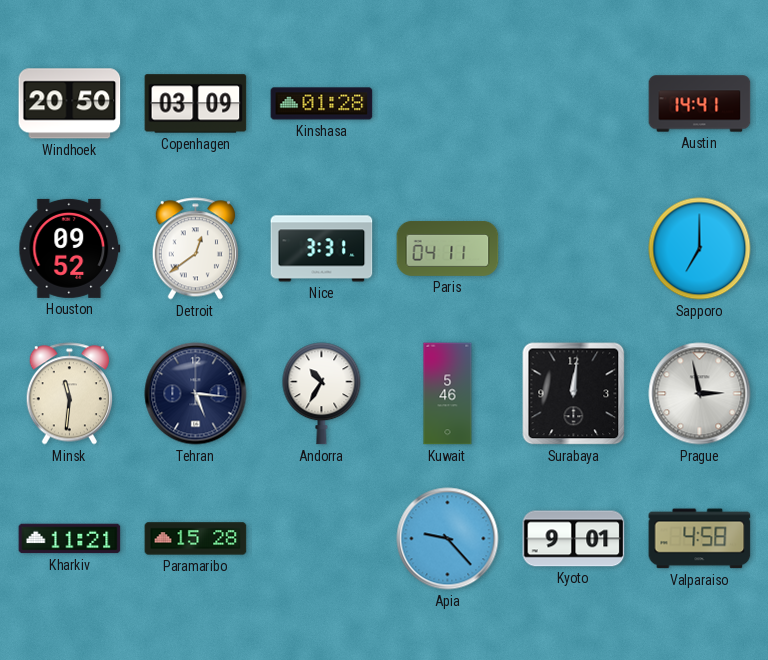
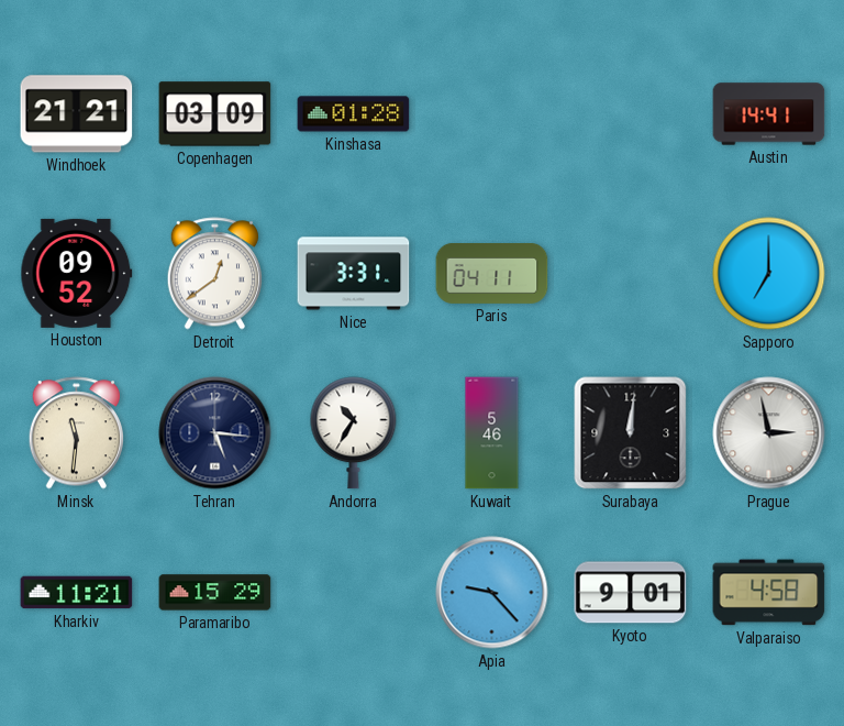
Windhoek: 20:50 -> 21:21 (77, 114)
Paramaribo: 15:28 -> 15:29 (215, 593)
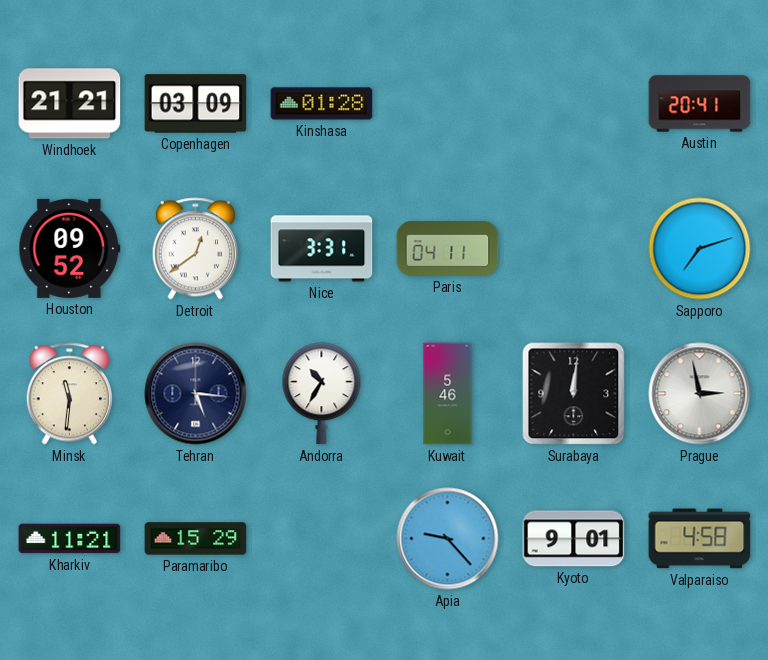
Austin: 14:41 -> 20:41 (700, 104)
Sapporo: 7:00 -> 7:12 (700, 249)
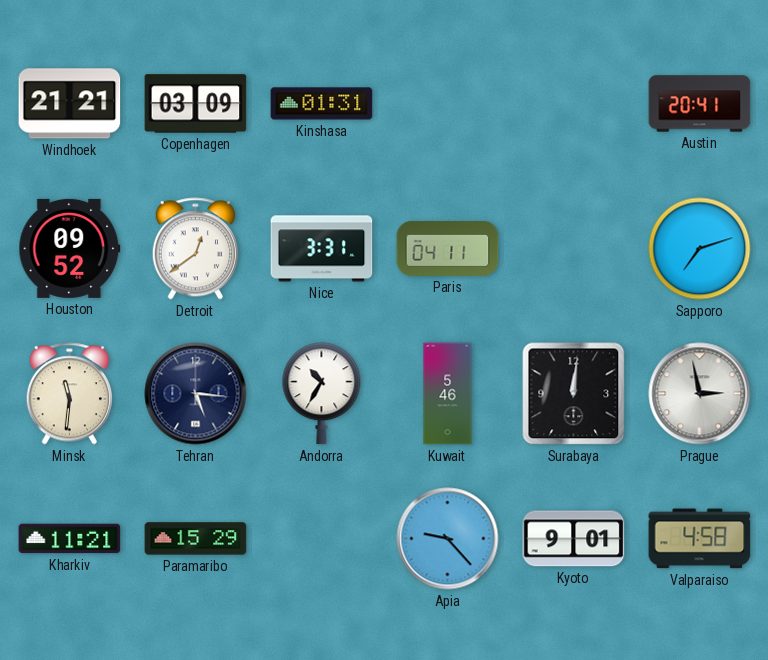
Kinshasa: 01:28 -> 01:31 (322, 104)
